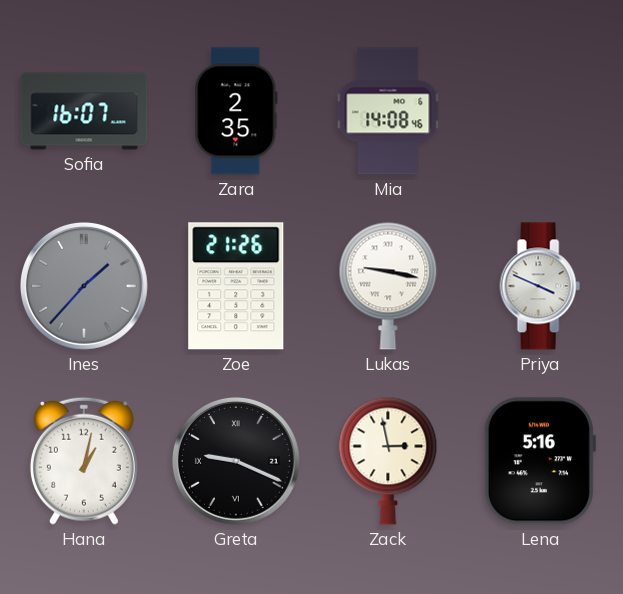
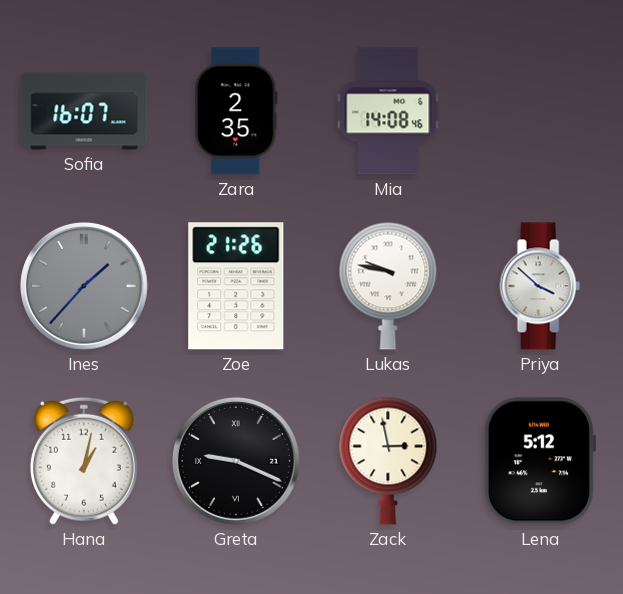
Lukas: 9:17 -> 9:47 (388, 286)
Priya: 3:49 -> 3:52 (540, 286)
Lena: 5:16 -> 5:12 (539, 461)
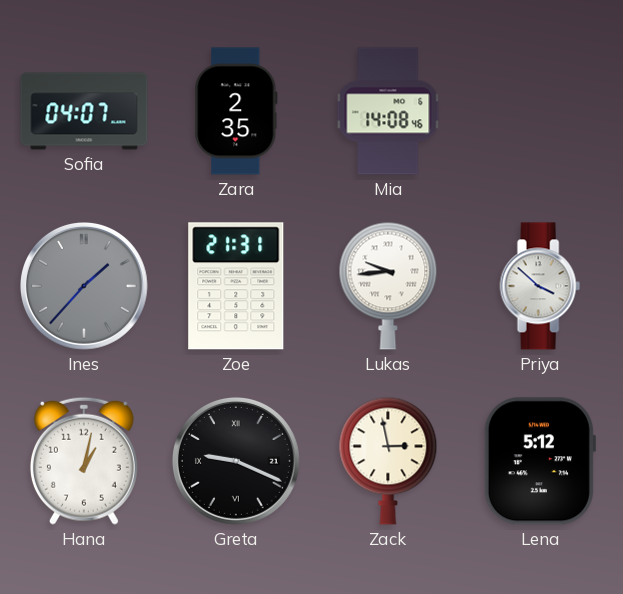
Sofia: 16:07 -> 04:07 (84, 111)
Zoe: 21:26 -> 21:31 (236, 286)
Lukas: 9:47 -> 9:44 (388, 286)
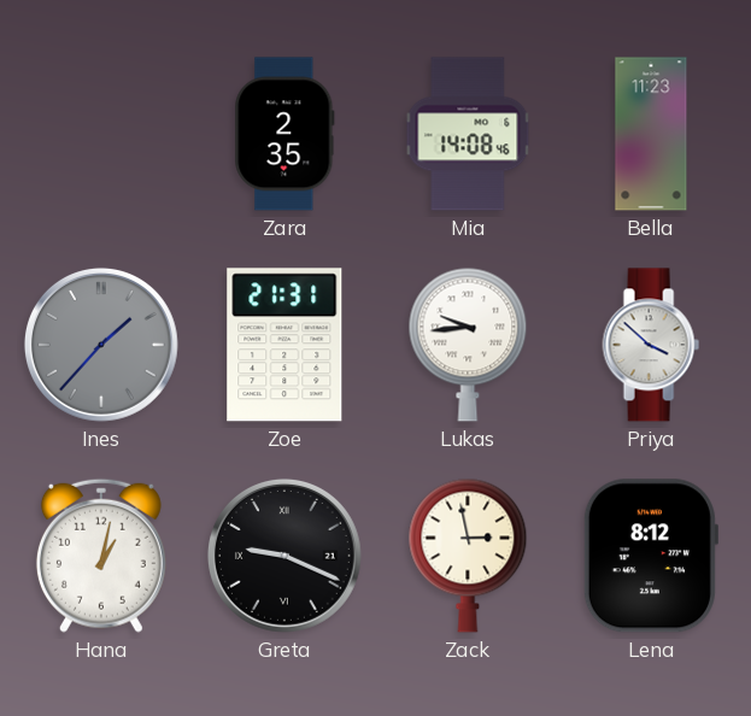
Sofia: 04:07 -> none (84, 111)
Bella: none -> 11:23 (651, 134)
Lena: 5:12 -> 8:12 (650, 556)
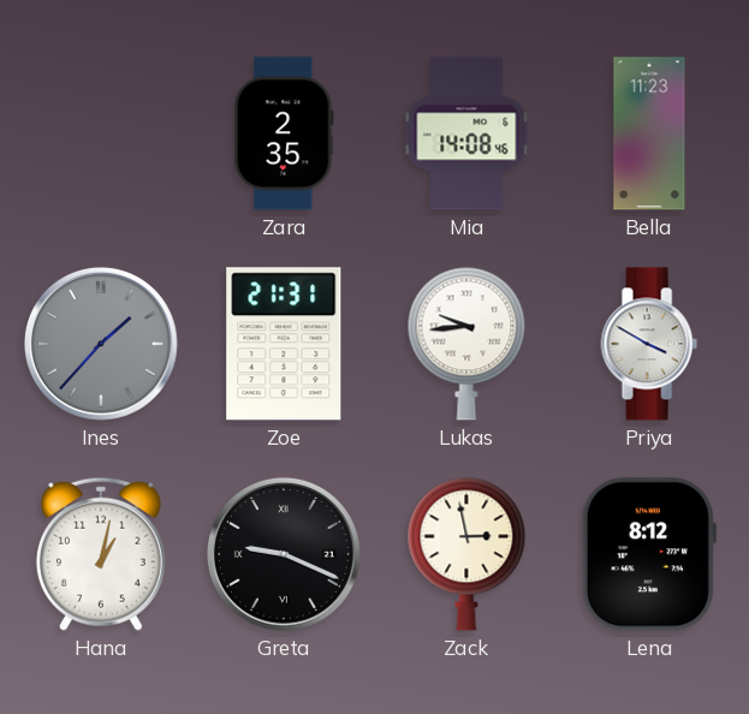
Priya: 3:52 -> 3:50 (649, 344)
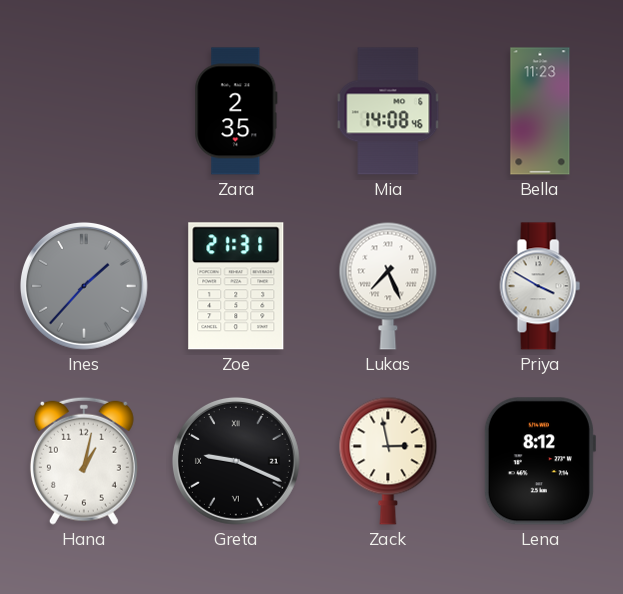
Lukas: 9:44 -> 7:26 (388, 286)
